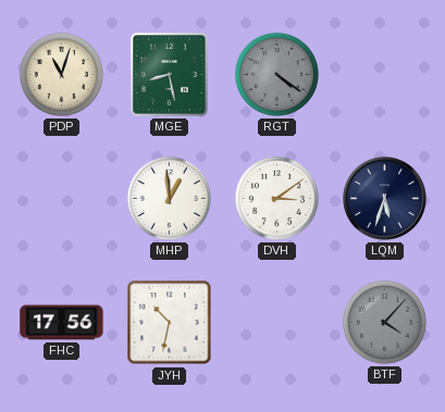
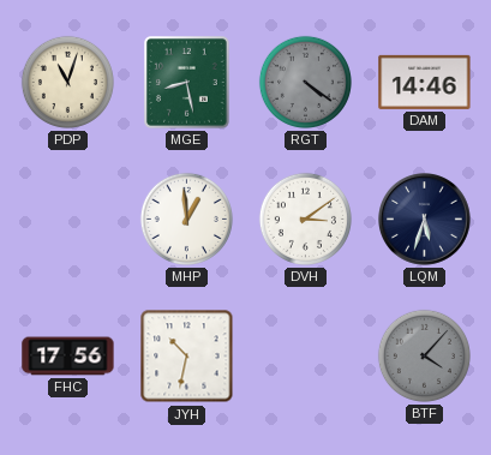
DAM: none -> 14:46 (425, 82)
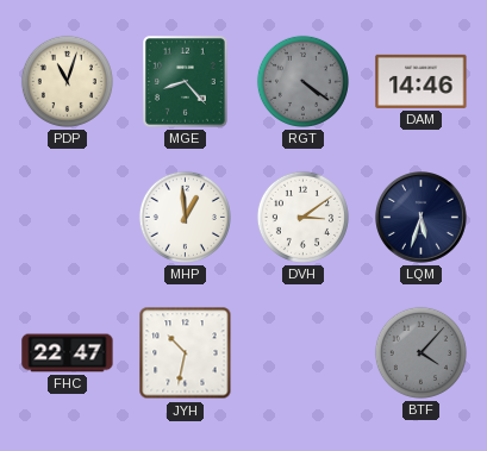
MGE: 8:28 -> 8:23 (186, 82)
FHC: 17:56 -> 22:47 (68, 353)
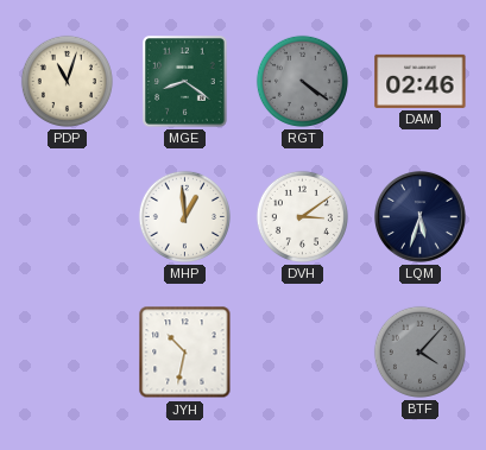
MGE: 8:23 -> 8:21 (185, 82)
DAM: 14:46 -> 02:46 (421, 81)
FHC: 22:47 -> none (68, 353)
